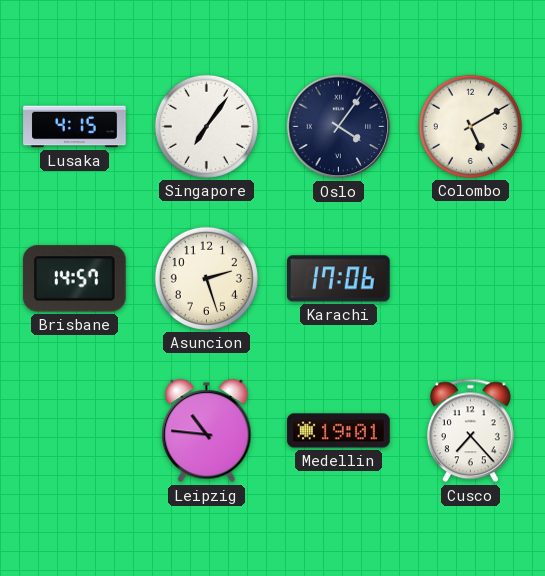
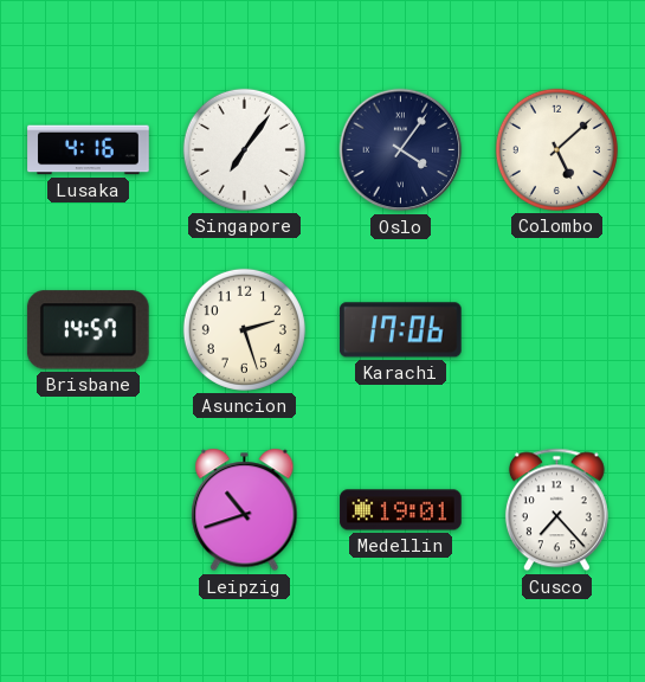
Lusaka: 4:15 -> 4:16 (89, 150)
Colombo: 5:10 -> 5:08 (556, 149)
Leipzig: 10:46 -> 10:42 (245, 510)
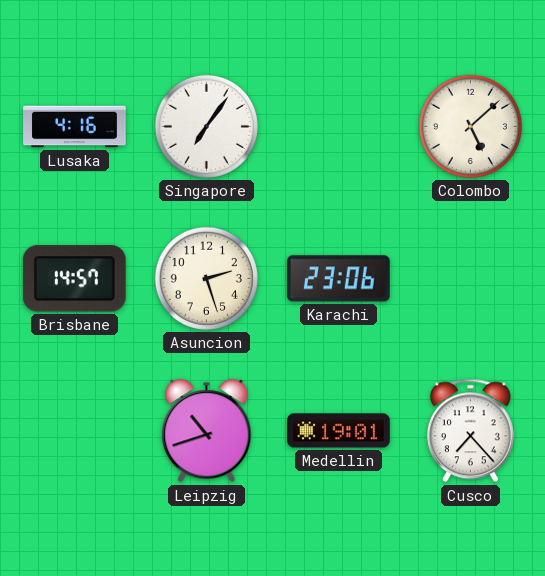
Oslo: 4:06 -> none (401, 150)
Karachi: 17:06 -> 23:06 (339, 279)
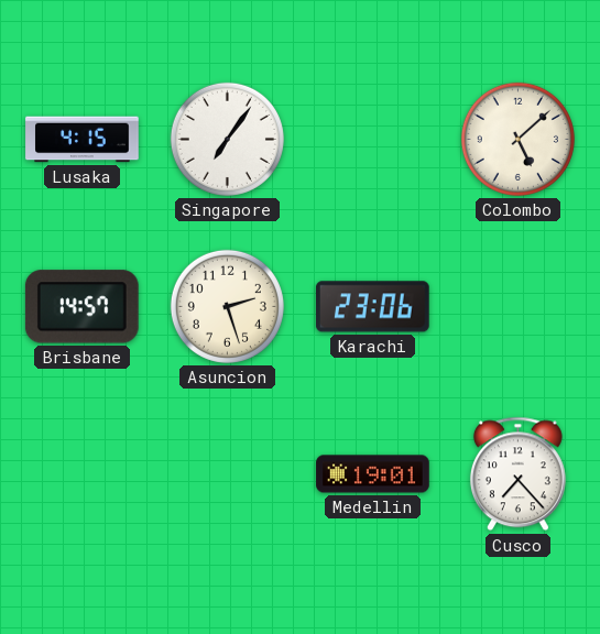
Lusaka: 4:16 -> 4:15 (83, 140)
Leipzig: 10:42 -> none (207, 431)
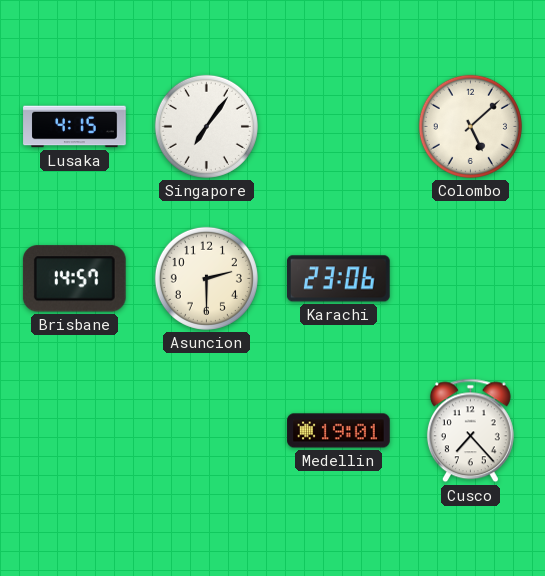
Asuncion: 2:27 -> 2:30 (206, 278)
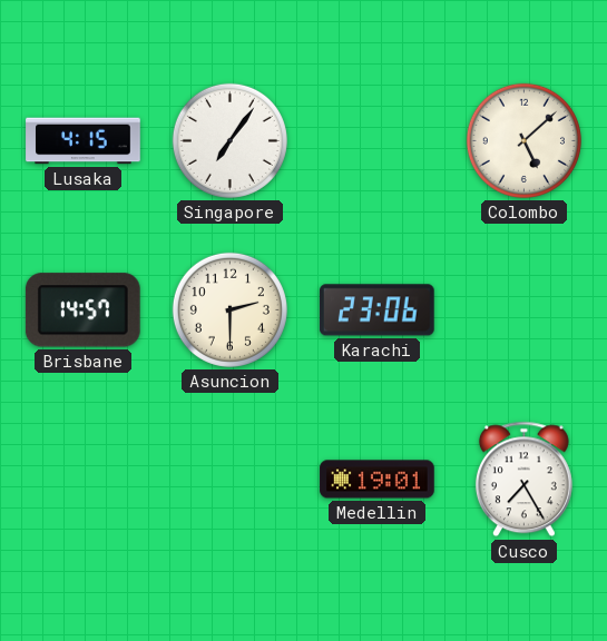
Cusco: 7:23 -> 7:25 (523, 480)
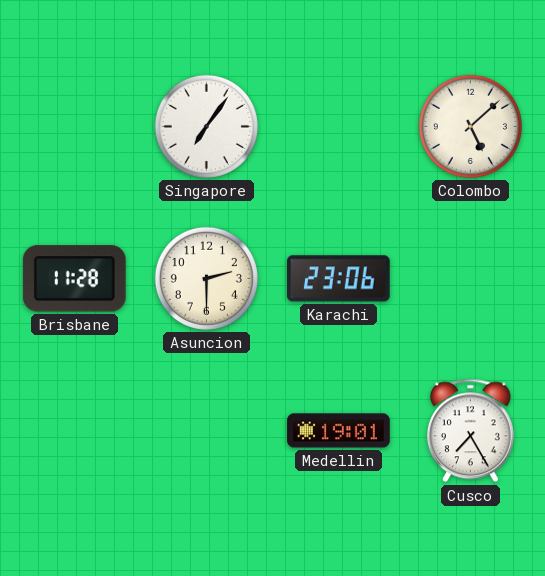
Lusaka: 4:15 -> none (84, 141)
Brisbane: 14:57 -> 11:28 (74, 279)
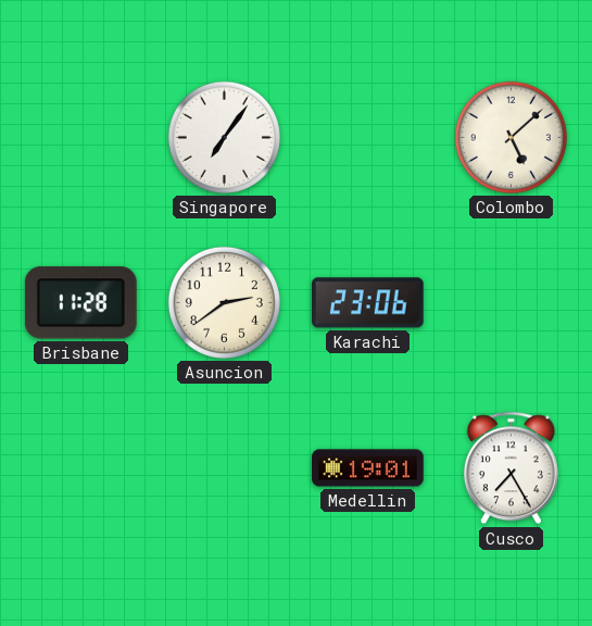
Asuncion: 2:30 -> 2:39 (224, 302)
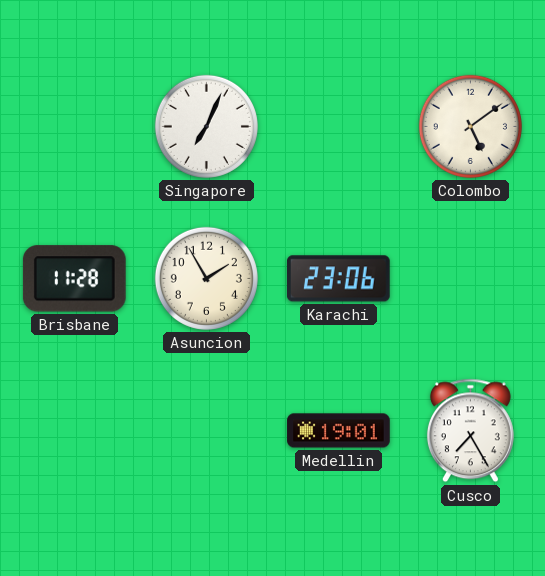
Singapore: 7:06 -> 7:04 (206, 126)
Colombo: 5:08 -> 5:09 (470, 126)
Asuncion: 2:39 -> 1:55 (206, 278)
